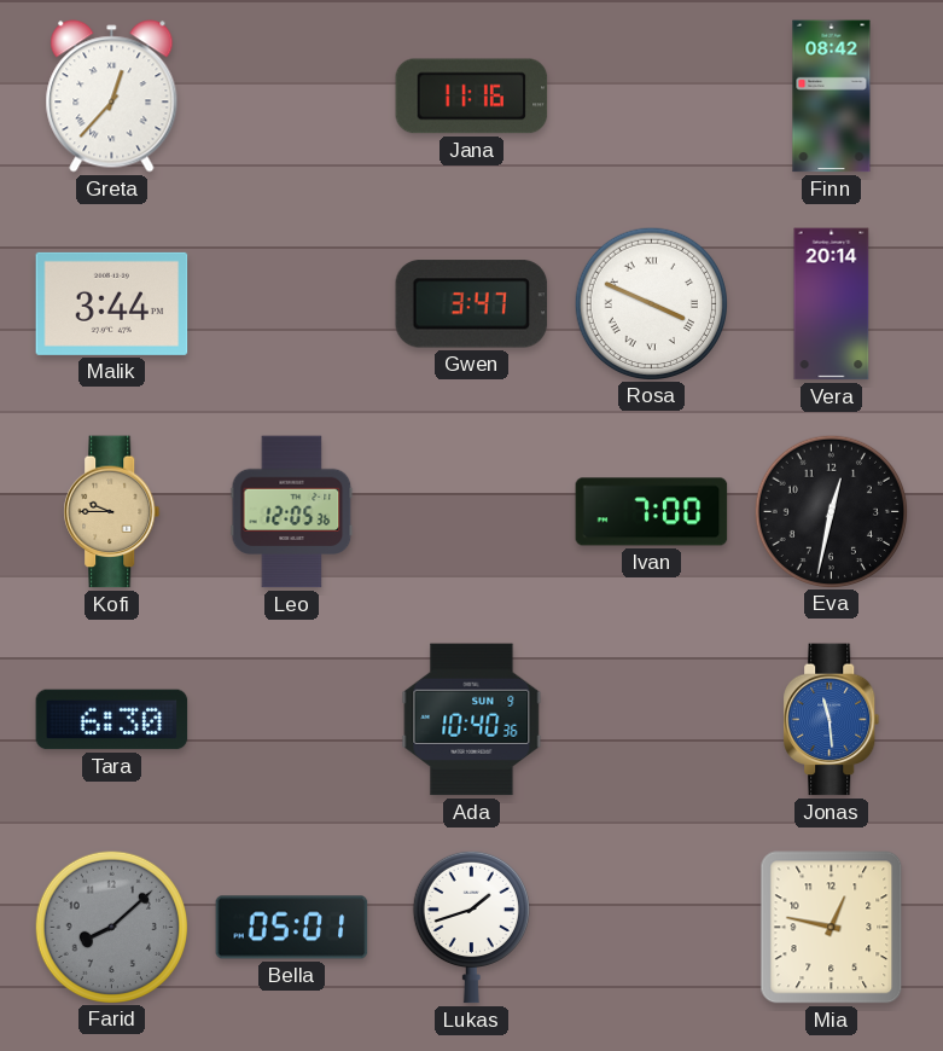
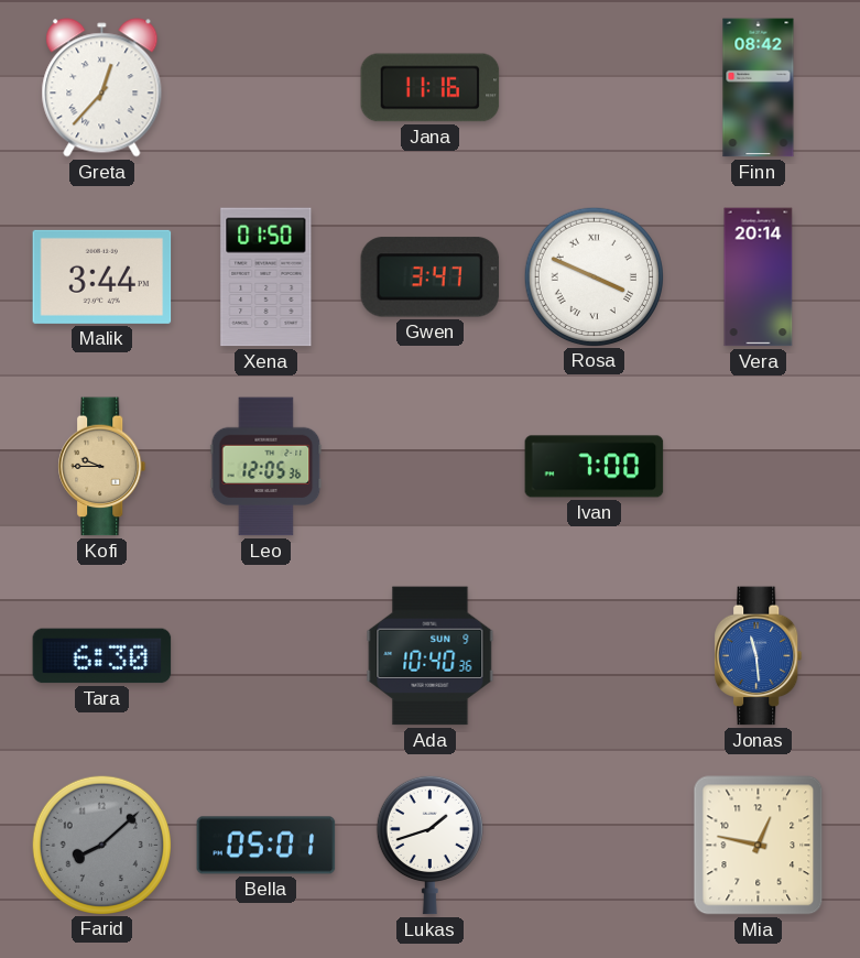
Xena: none -> 01:50 (266, 277)
Eva: 12:32 -> none (831, 511)
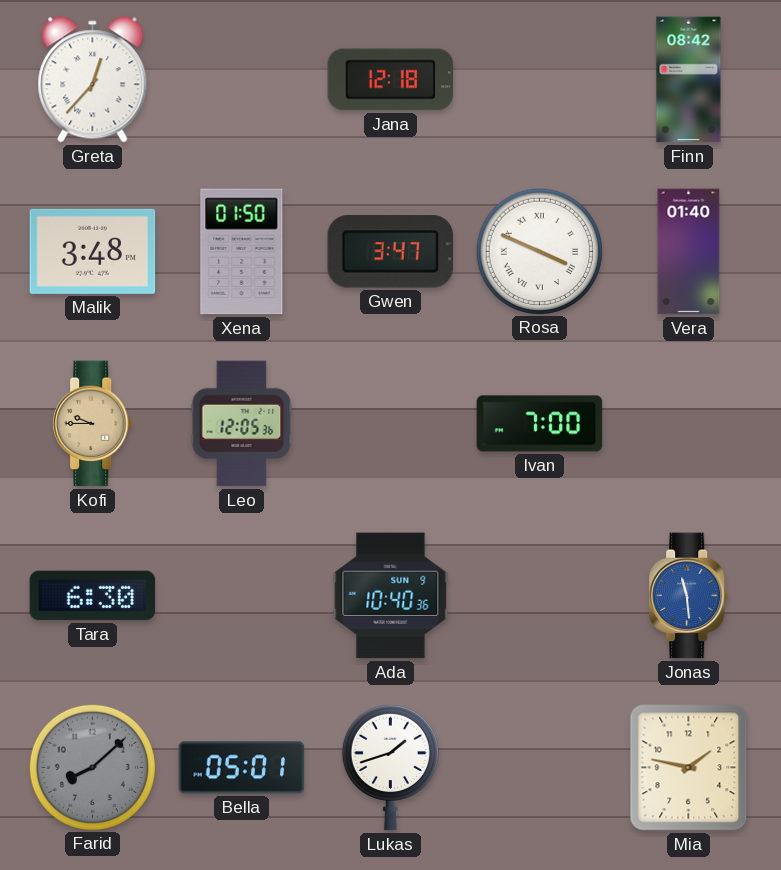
Jana: 11:16 -> 12:18 (391, 80)
Malik: 3:44 -> 3:48 (93, 251)
Vera: 20:14 -> 01:40 (689, 252)
Mia: 12:47 -> 1:47 (689, 768)
